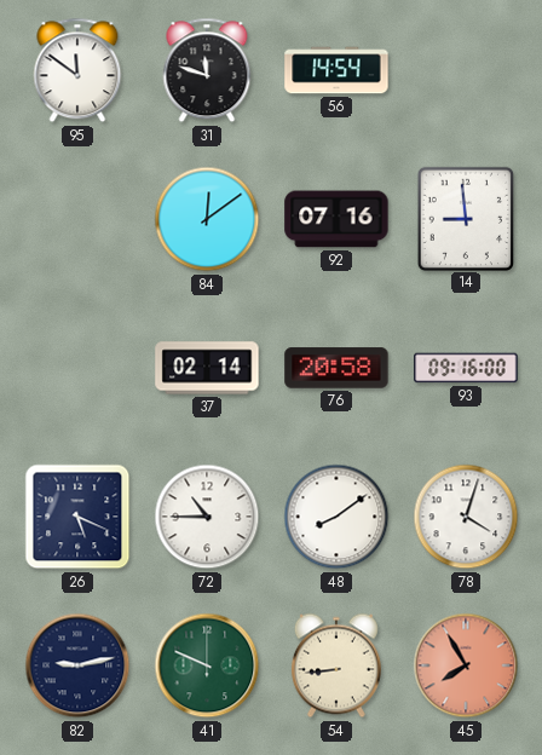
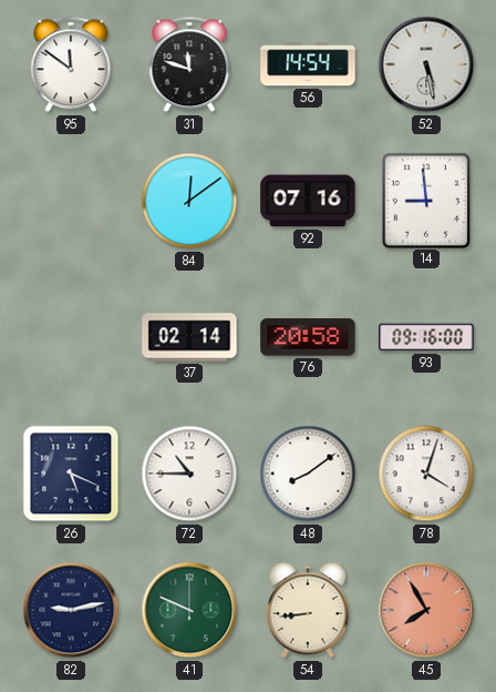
52: none -> 5:28 (426, 64)
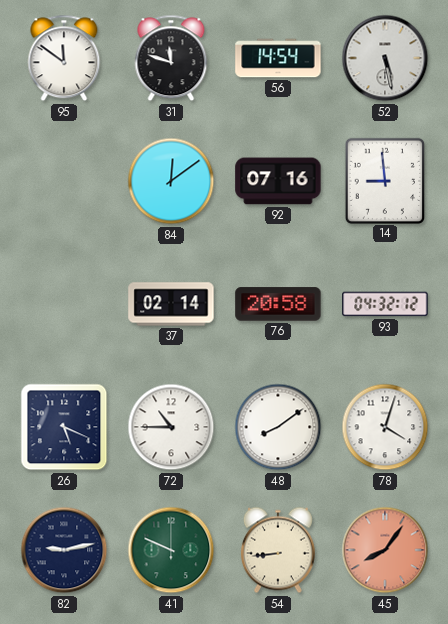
93: 09:16 -> 04:32 (385, 304)
45: 7:55 -> 8:06 (385, 550)
